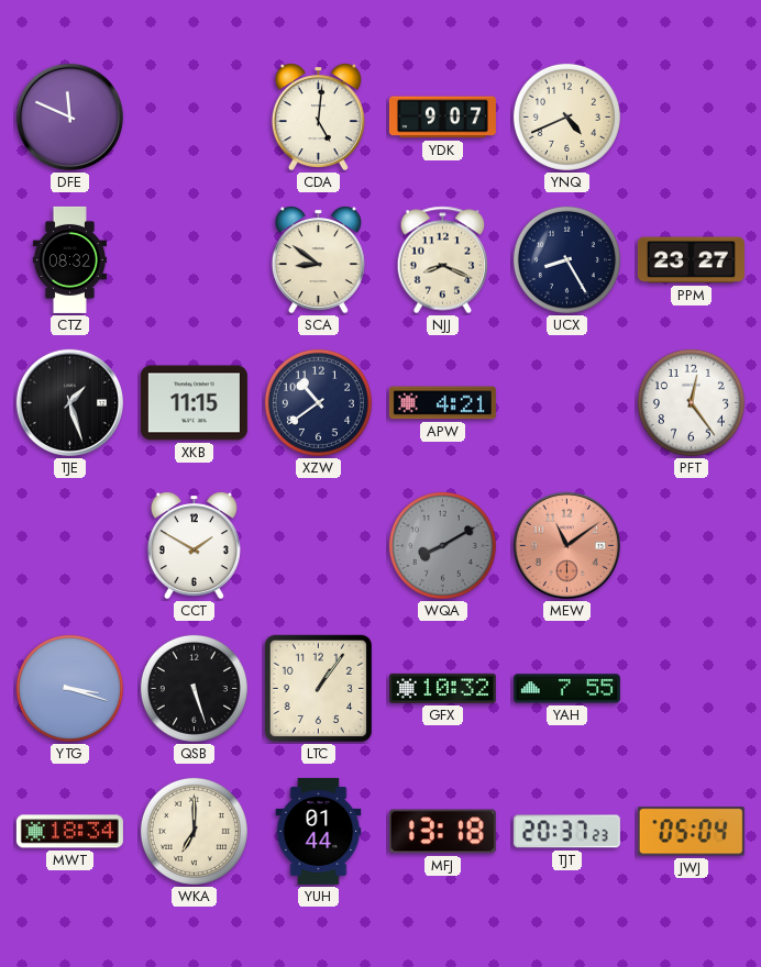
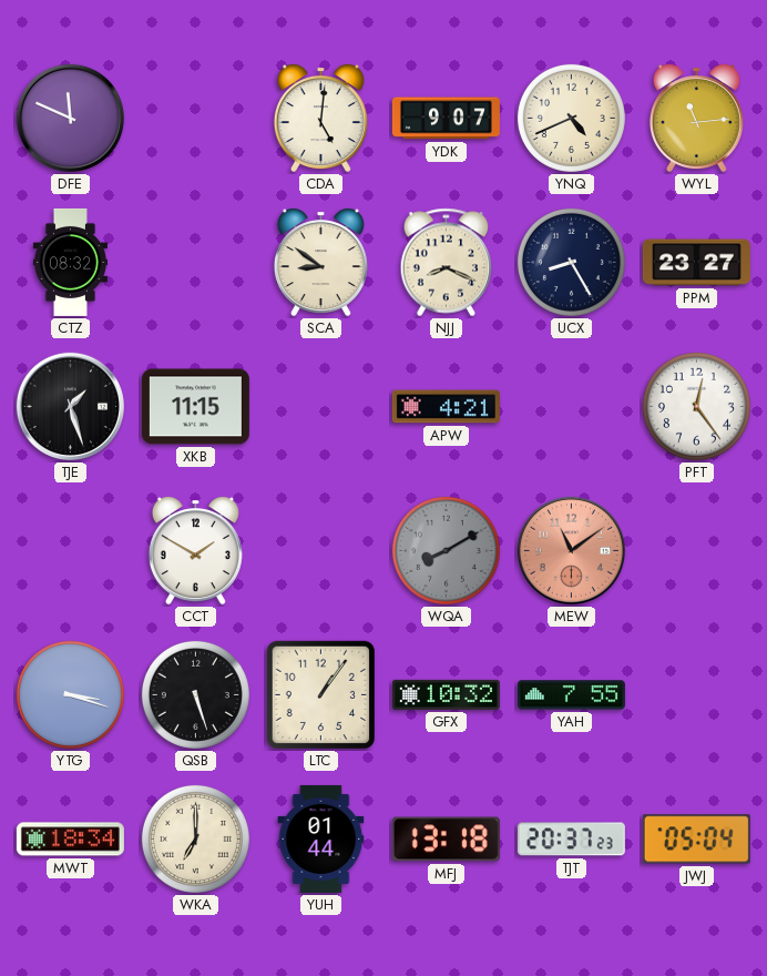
WYL: none -> 11:14 (696, 119)
XZW: 10:39 -> none (318, 402)
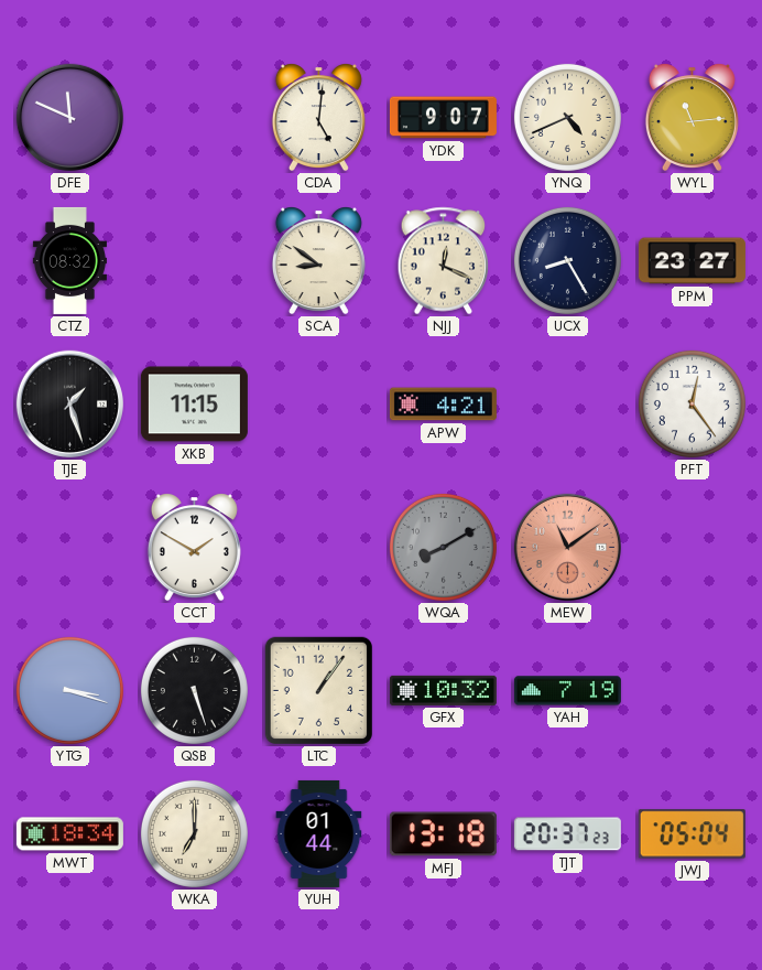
NJJ: 8:19 -> 12:19 (444, 261)
YAH: 7:55 -> 7:19 (567, 691)
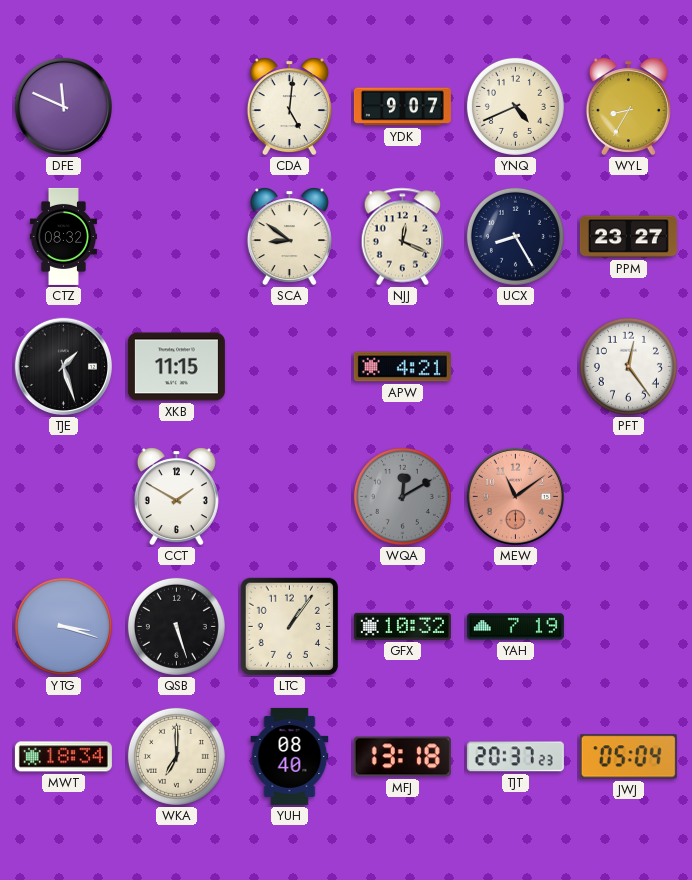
WYL: 11:14 -> 8:35 (628, 107)
WQA: 8:10 -> 12:10 (402, 496)
YUH: 01:44 -> 08:40 (290, 756)
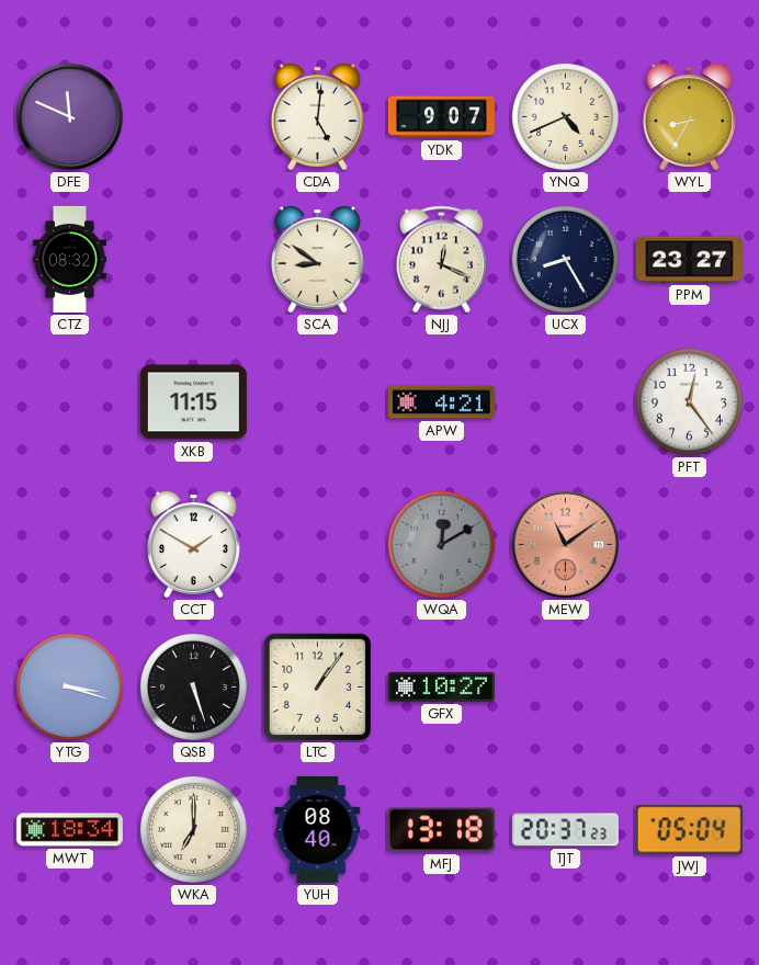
TJE: 1:27 -> none (63, 366)
GFX: 10:32 -> 10:27 (441, 686)
YAH: 7:19 -> none (515, 627)
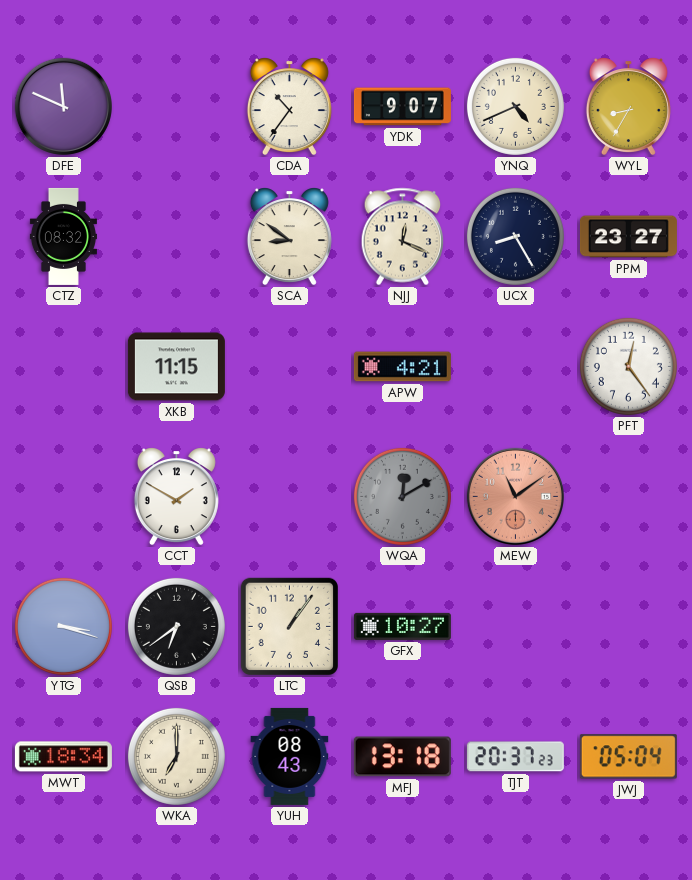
CDA: 5:01 -> 10:36 (289, 107)
QSB: 5:27 -> 6:39 (176, 626)
YUH: 08:40 -> 08:43 (290, 756)
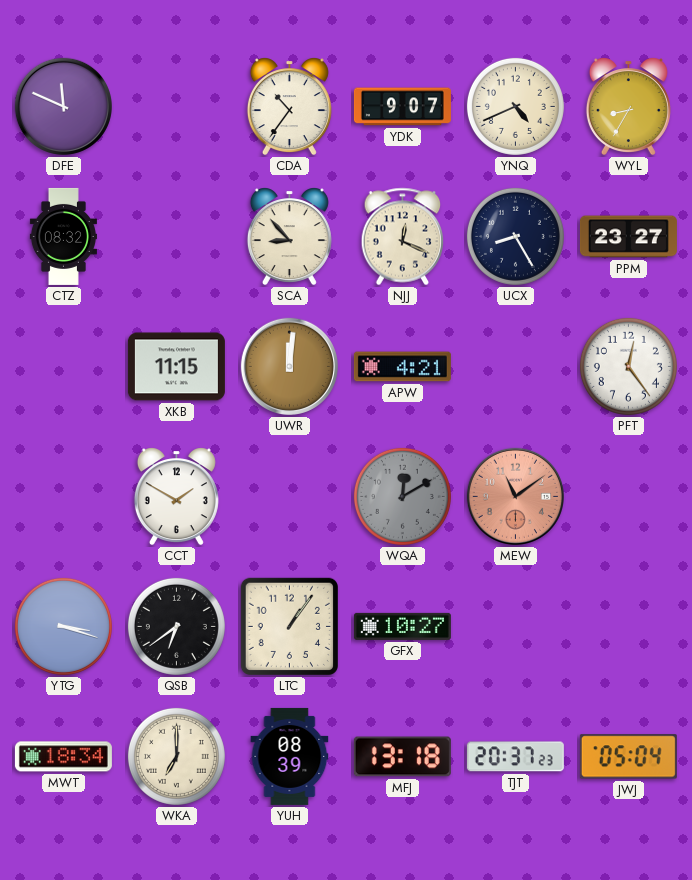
SCA: 8:51 -> 8:53 (289, 237)
UWR: none -> 12:01 (289, 366)
YUH: 08:43 -> 08:39 (290, 756)
